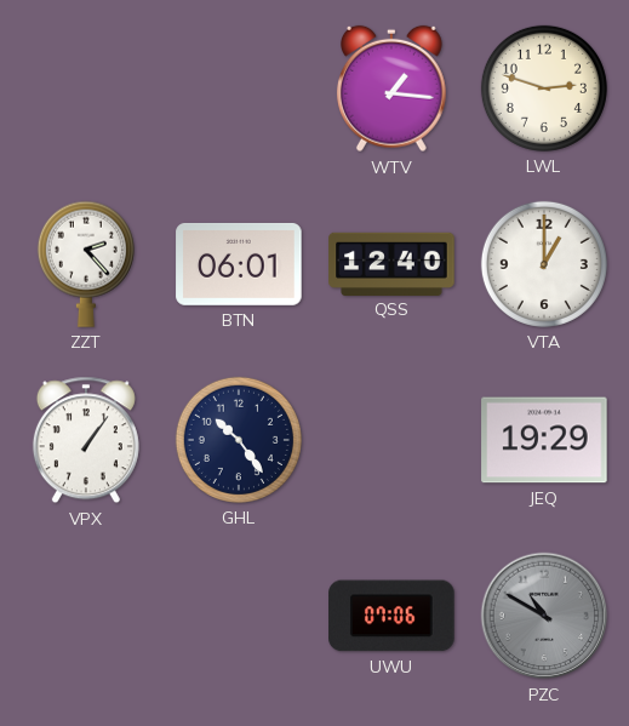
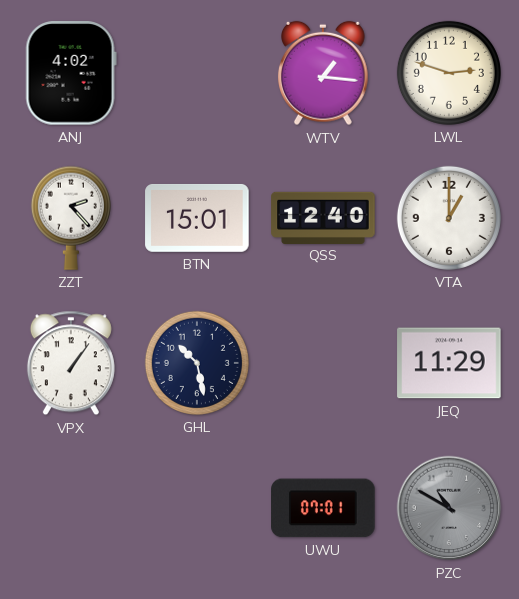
ANJ: none -> 4:02 (71, 73)
BTN: 06:01 -> 15:01 (197, 218)
GHL: 10:24 -> 10:28 (197, 363)
JEQ: 19:29 -> 11:29 (449, 363)
UWU: 07:06 -> 07:01 (323, 508)
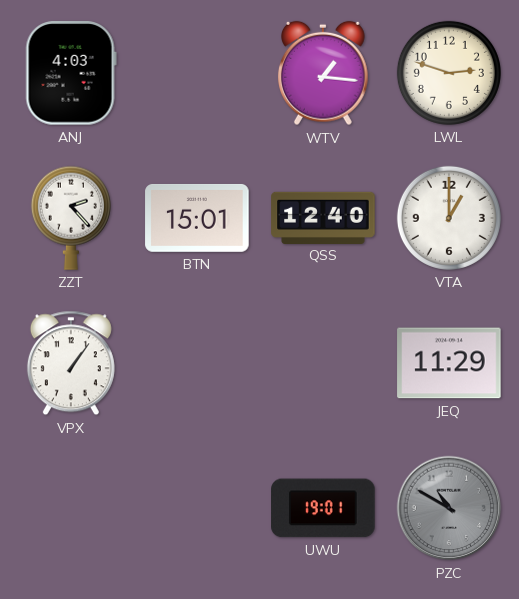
ANJ: 4:02 -> 4:03 (71, 73)
GHL: 10:28 -> none (197, 363)
UWU: 07:01 -> 19:01 (323, 508)
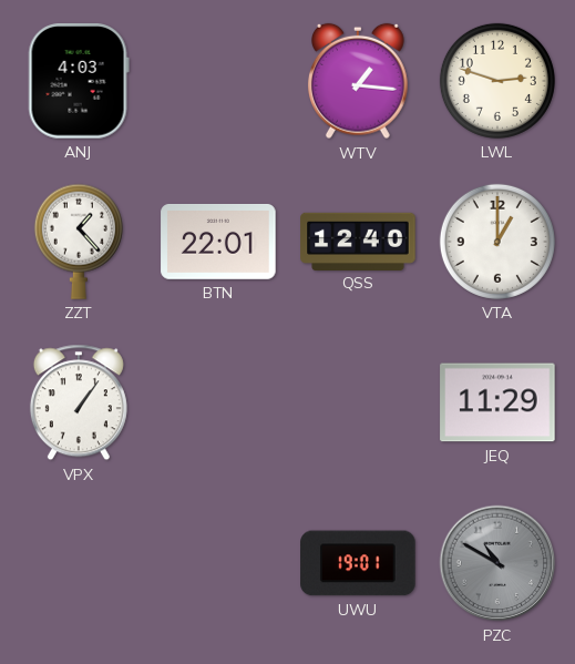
ZZT: 2:23 -> 1:23 (79, 242)
BTN: 15:01 -> 22:01 (218, 242)
